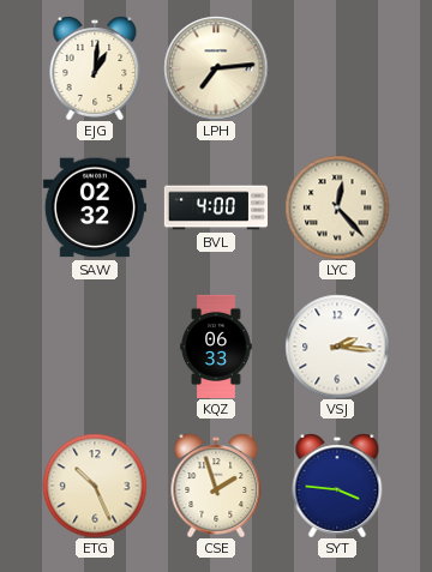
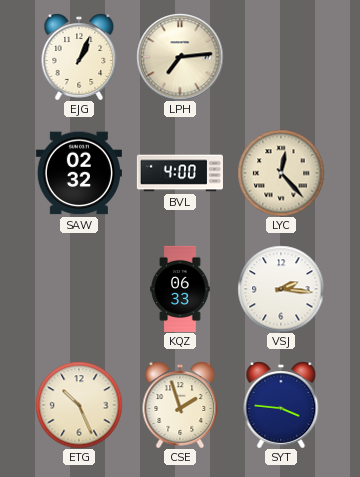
EJG: 1:01 -> 1:04 (79, 57)
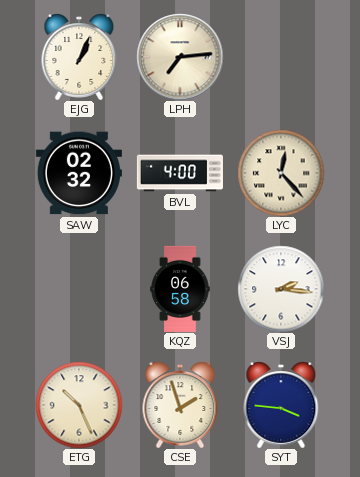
KQZ: 06:33 -> 06:58 (180, 289)
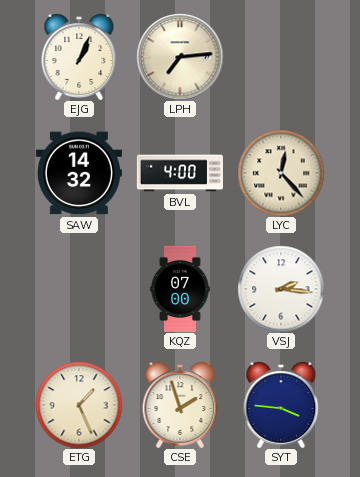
SAW: 02:32 -> 14:32 (79, 173)
KQZ: 06:58 -> 07:00 (180, 289)
ETG: 10:26 -> 1:26 (79, 405)
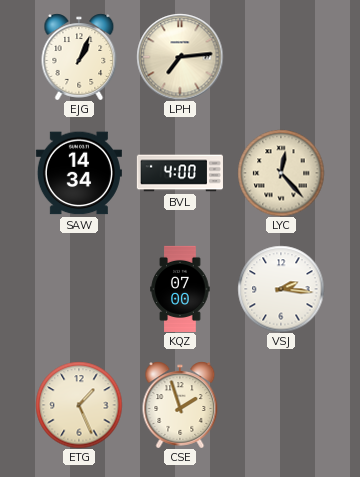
SAW: 14:32 -> 14:34 (79, 173)
SYT: 3:46 -> none (281, 405)
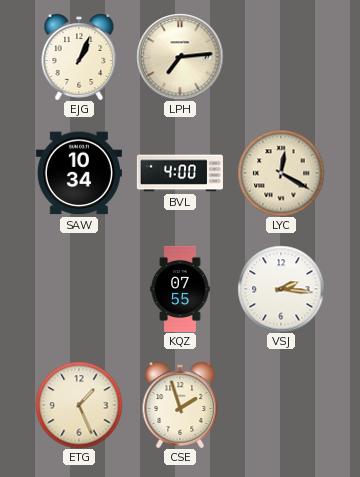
SAW: 14:34 -> 10:34 (79, 173)
LYC: 12:23 -> 12:20 (281, 173)
KQZ: 07:00 -> 07:55 (180, 289)
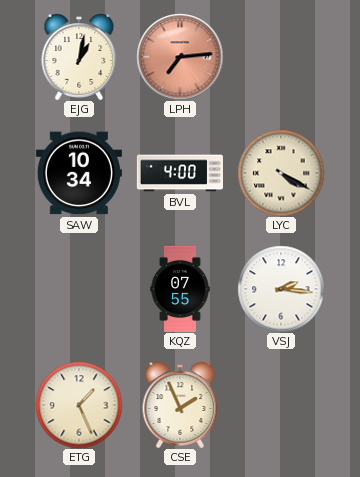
EJG: 1:04 -> 1:02 (79, 57)
LPH dial: cream -> salmon (180, 57)
LYC: 12:20 -> 4:20 (281, 173)
CSE: 1:57 -> 1:56 (180, 405)
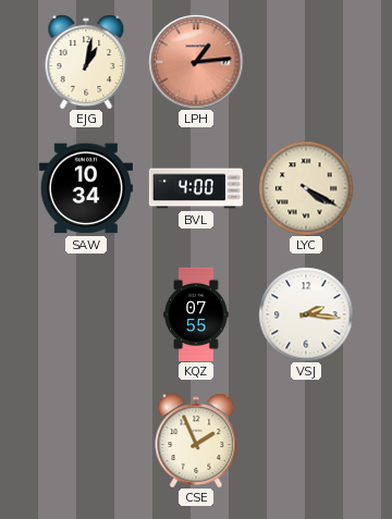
LPH: 7:14 -> 1:14 (196, 62)
ETG: 1:26 -> none (79, 405)
